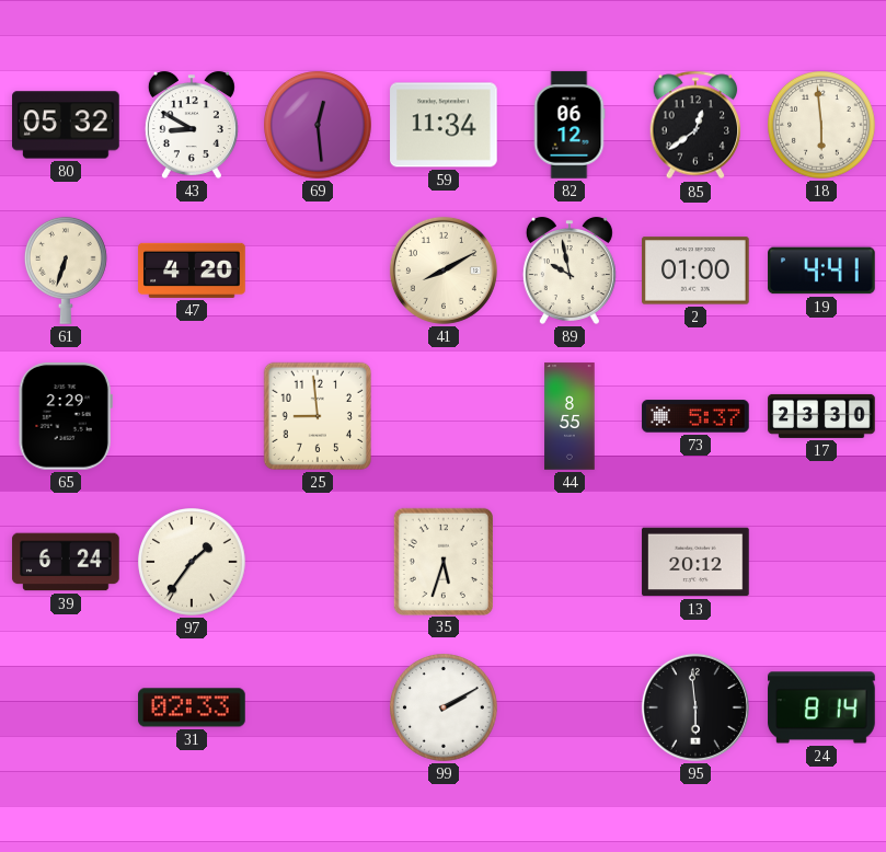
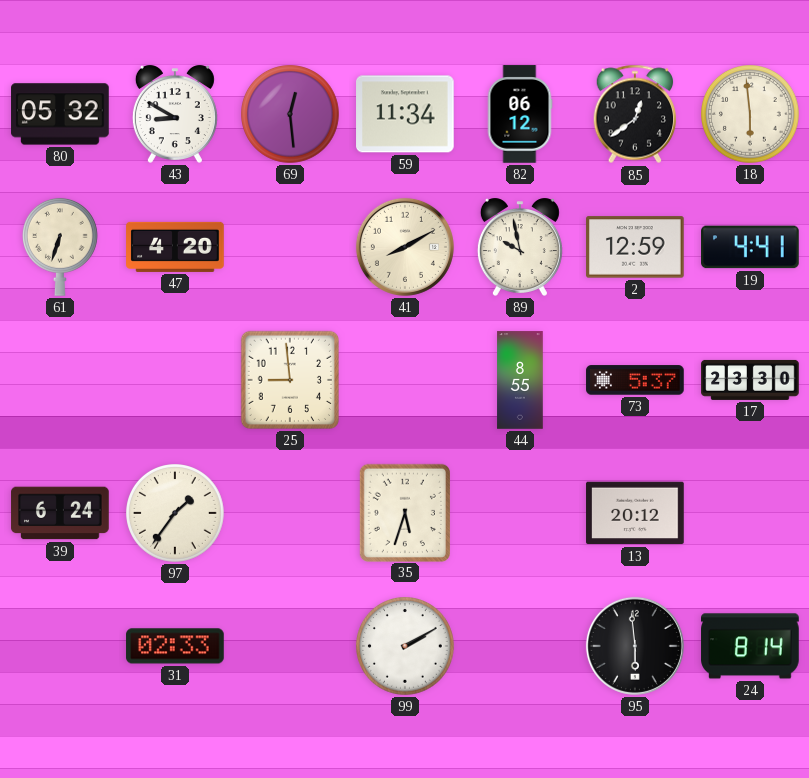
2: 01:00 -> 12:59 (635, 247)
65: 2:29 -> none (66, 417)
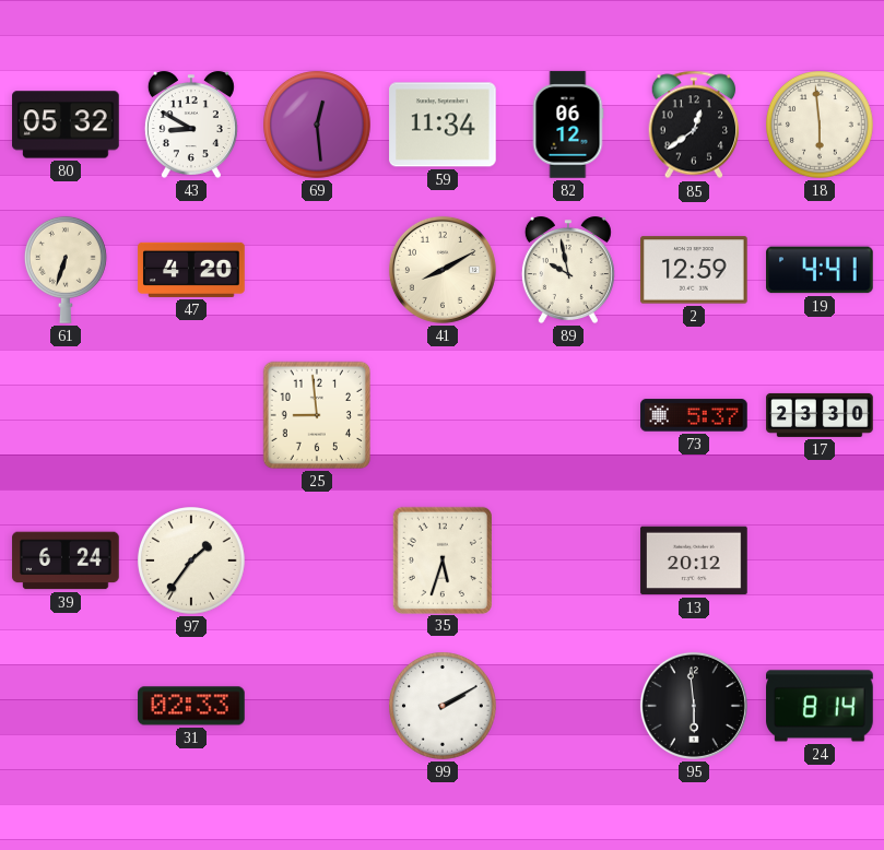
44: 8:55 -> none (520, 380)
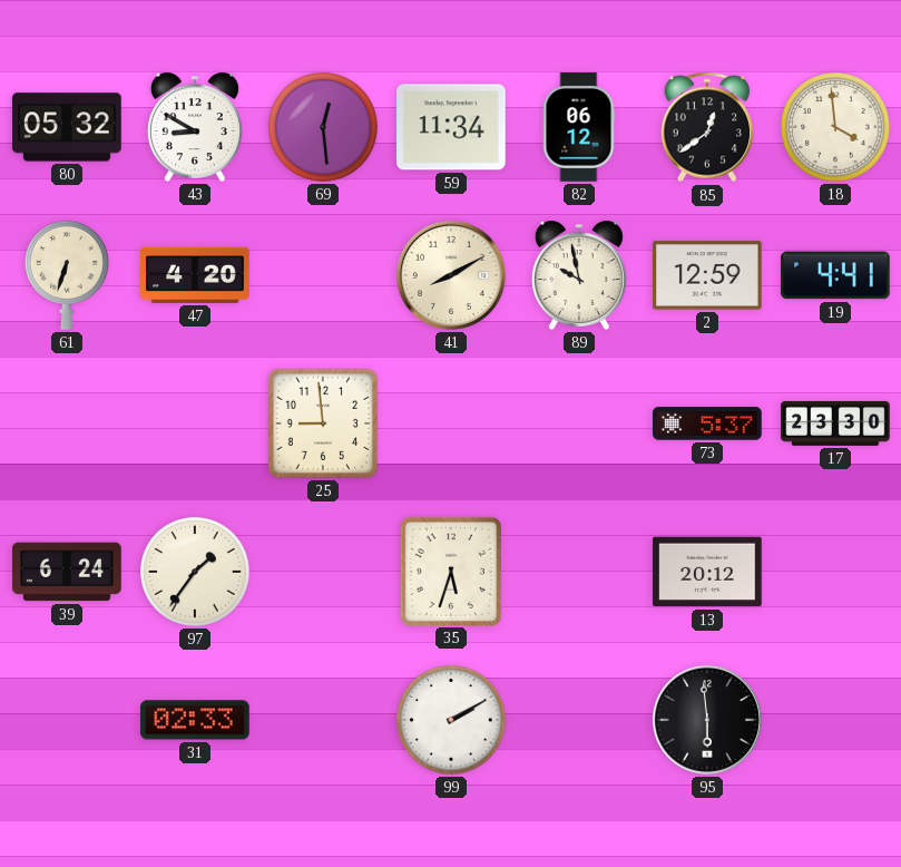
18: 5:59 -> 3:59 (836, 128)
24: 8:14 -> none (820, 706)
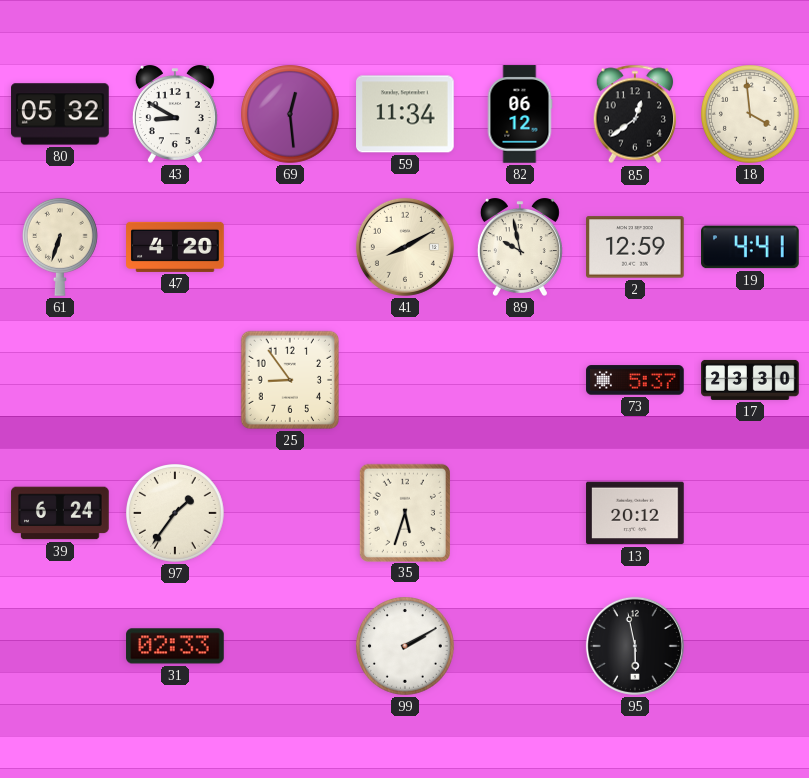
25: 8:59 -> 8:54 (290, 380)
95: 5:59 -> 5:58 (635, 646)
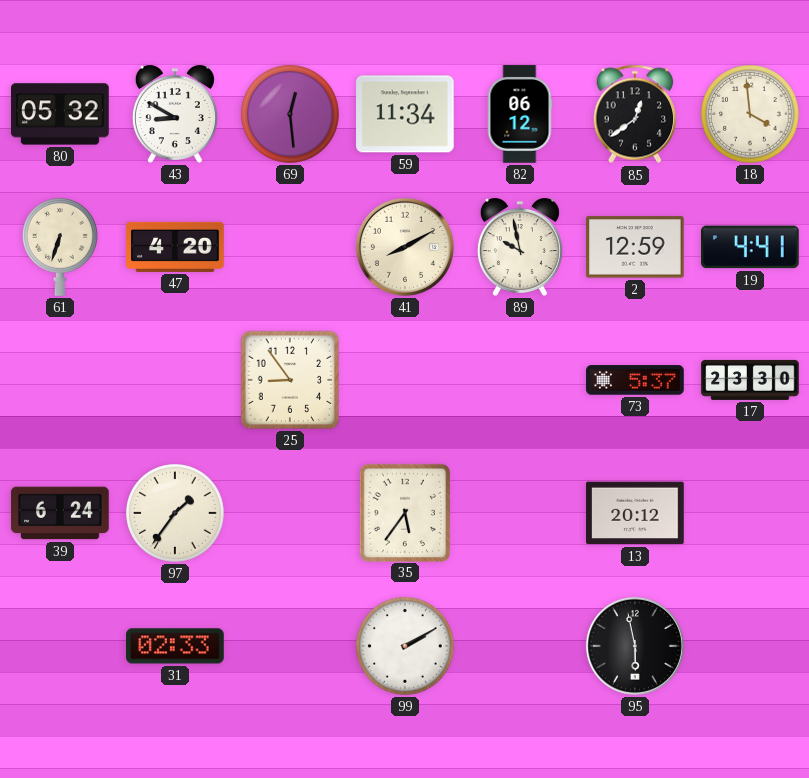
35: 5:33 -> 5:36 (405, 512)
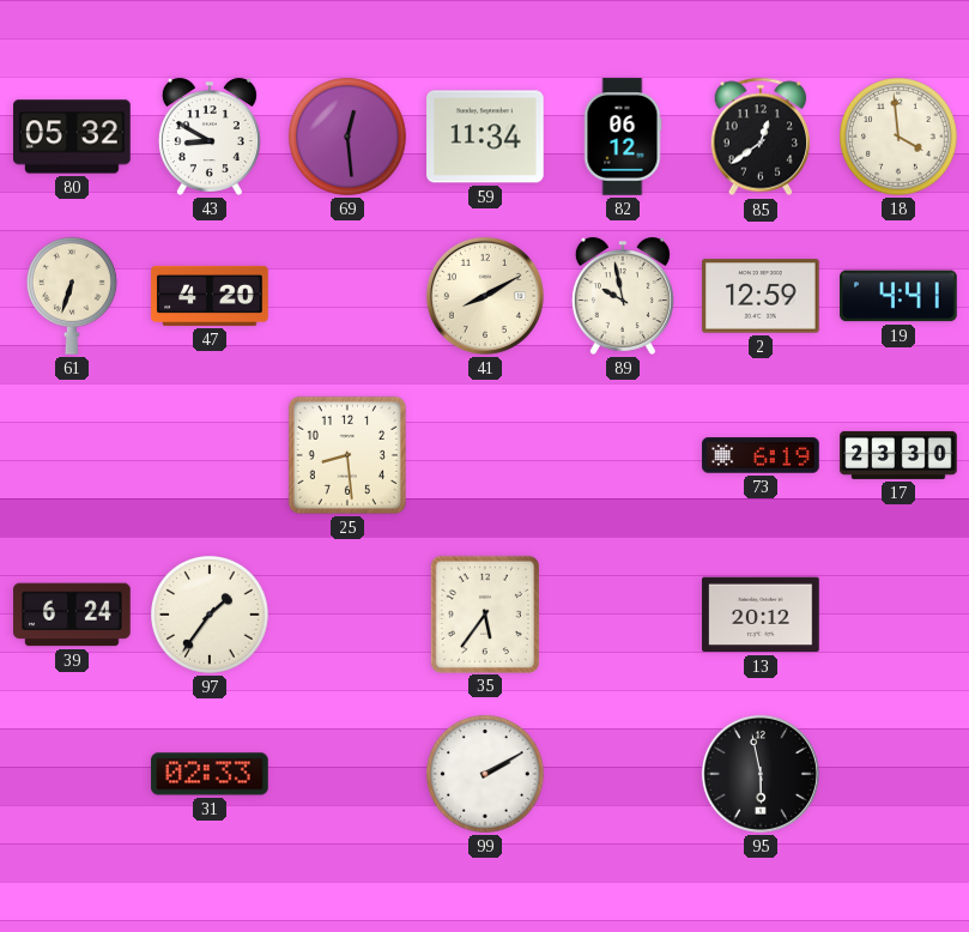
25: 8:54 -> 8:29 (347, 455)
73: 5:37 -> 6:19 (761, 455)
